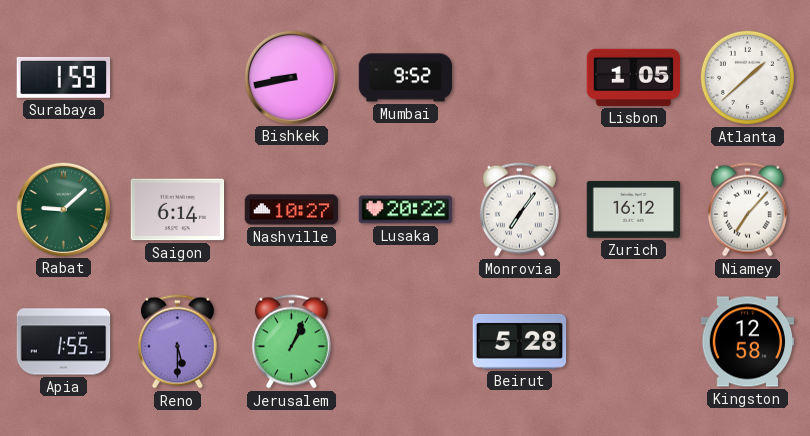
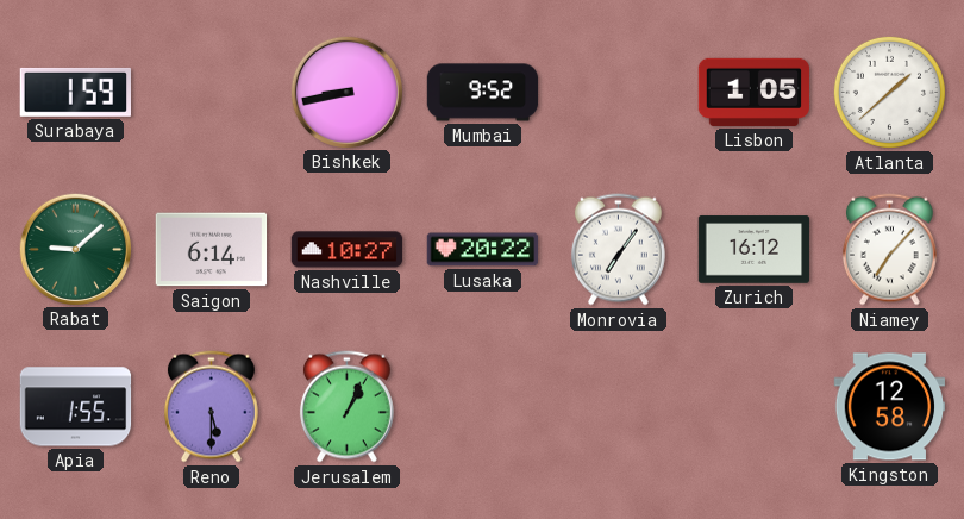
Beirut: 5:28 -> none (520, 341)
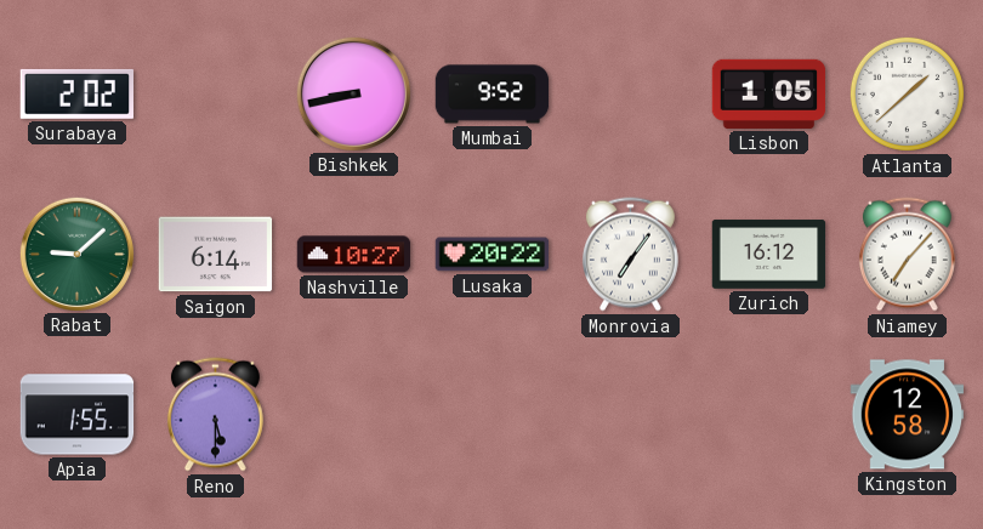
Surabaya: 1:59 -> 2:02 (76, 93)
Jerusalem: 1:04 -> none (346, 407)
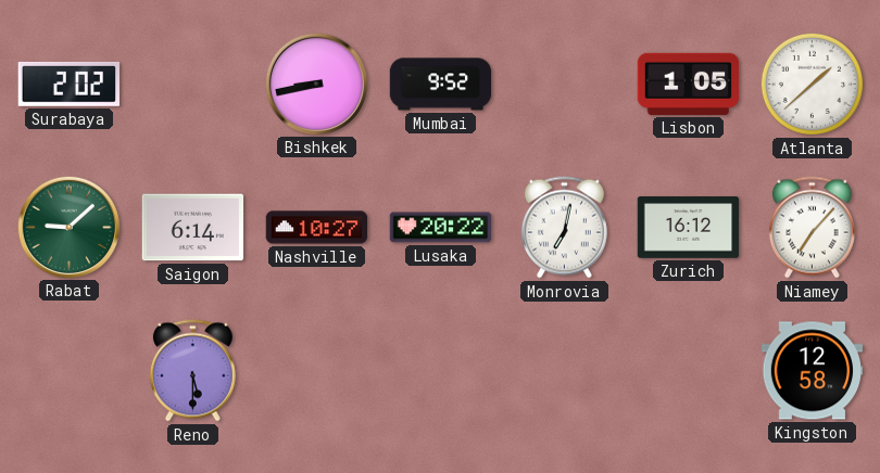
Monrovia: 7:06 -> 7:02 (564, 228)
Apia: 1:55 -> none (78, 415)
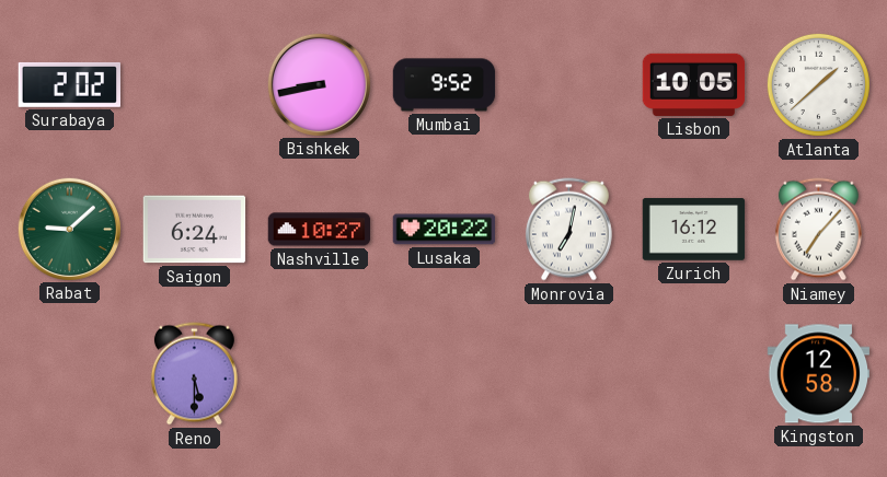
Lisbon: 1:05 -> 10:05 (694, 84)
Saigon: 6:14 -> 6:24 (195, 230)
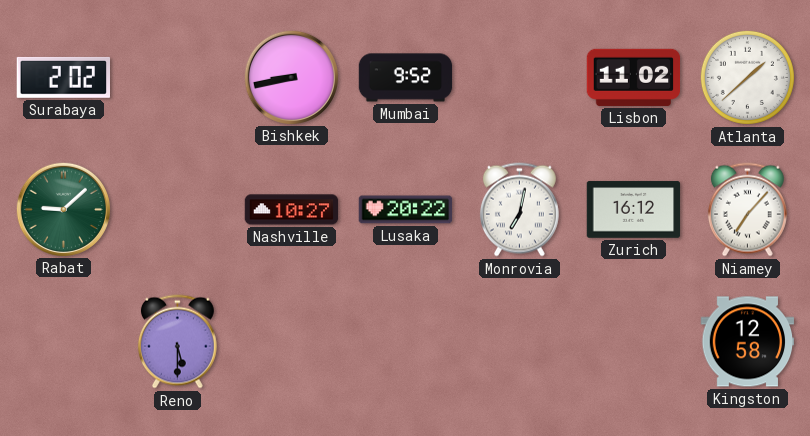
Lisbon: 10:05 -> 11:02 (634, 77)
Saigon: 6:24 -> none (195, 230)
